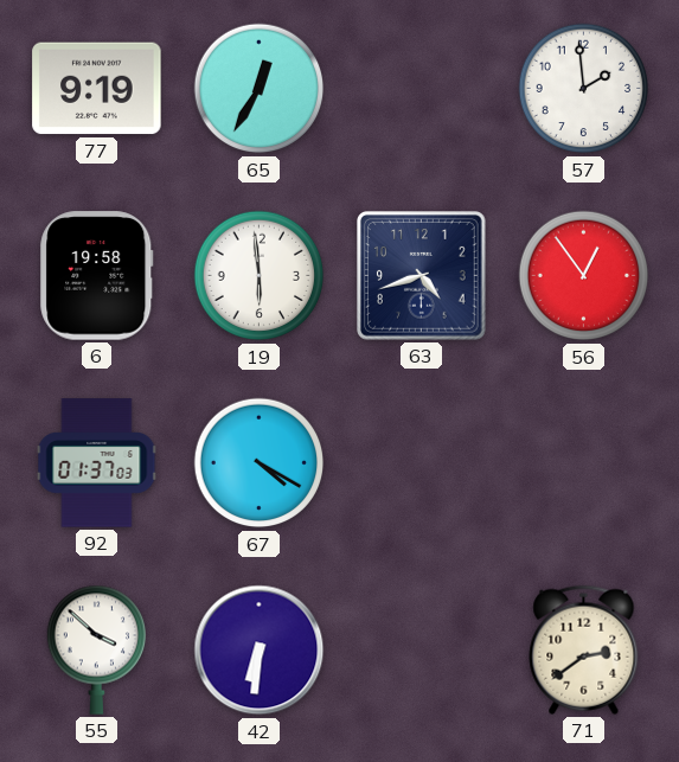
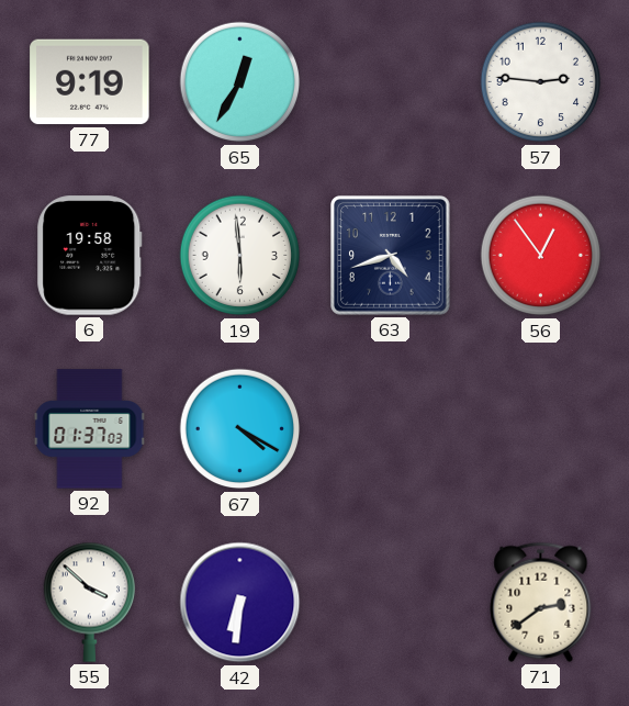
57: 1:59 -> 2:46 (541, 82)
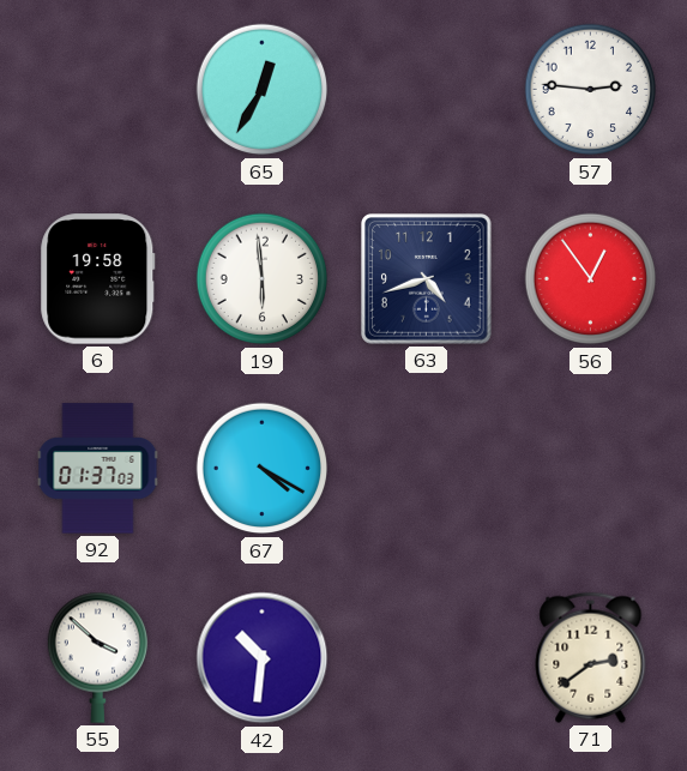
77: 9:19 -> none (90, 82)
42: 6:31 -> 10:31 (263, 658)
